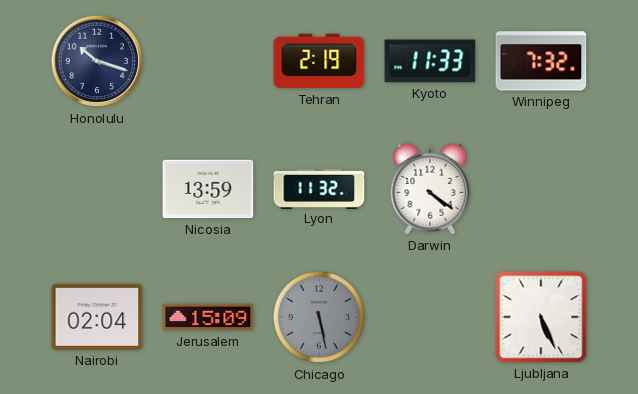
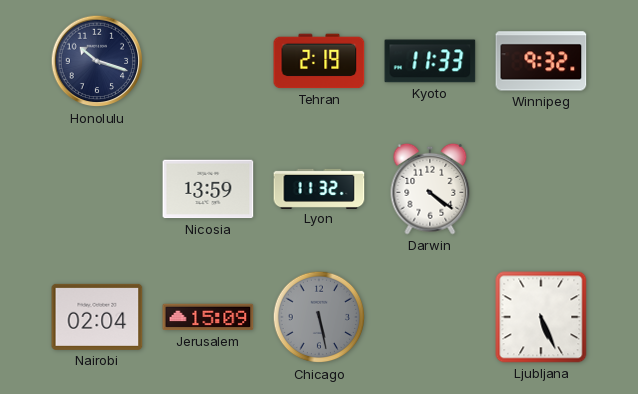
Winnipeg: 7:32 -> 9:32 (541, 61)
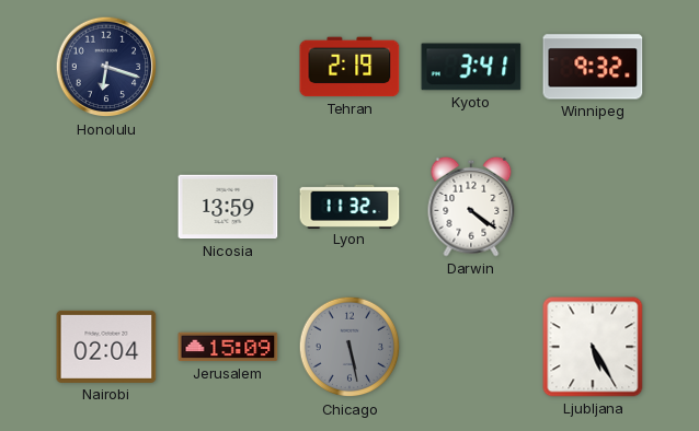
Honolulu: 10:18 -> 6:18 (106, 67)
Kyoto: 11:33 -> 3:41 (471, 67)
Ljubljana: 5:26 -> 5:25 (593, 347)
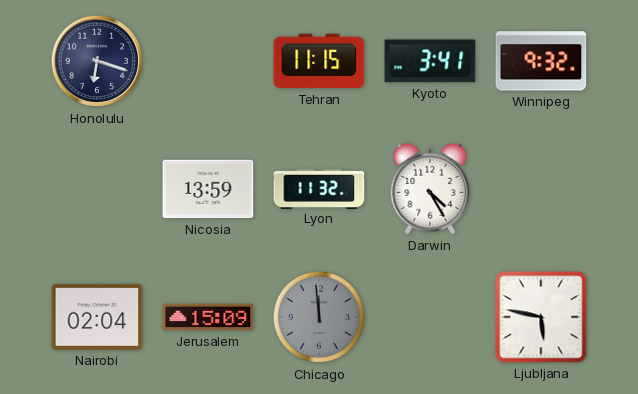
Tehran: 2:19 -> 11:15 (319, 61)
Darwin: 4:21 -> 4:25 (430, 189)
Chicago: 5:28 -> 11:59 (319, 317)
Ljubljana: 5:25 -> 5:47 (541, 317)
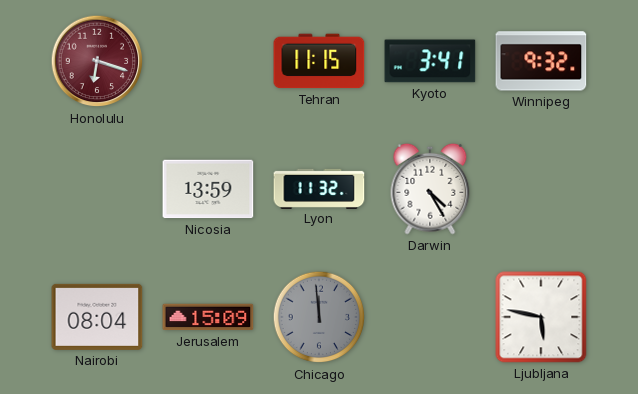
Honolulu dial: navy -> burgundy (97, 61)
Nairobi: 02:04 -> 08:04 (97, 317)
